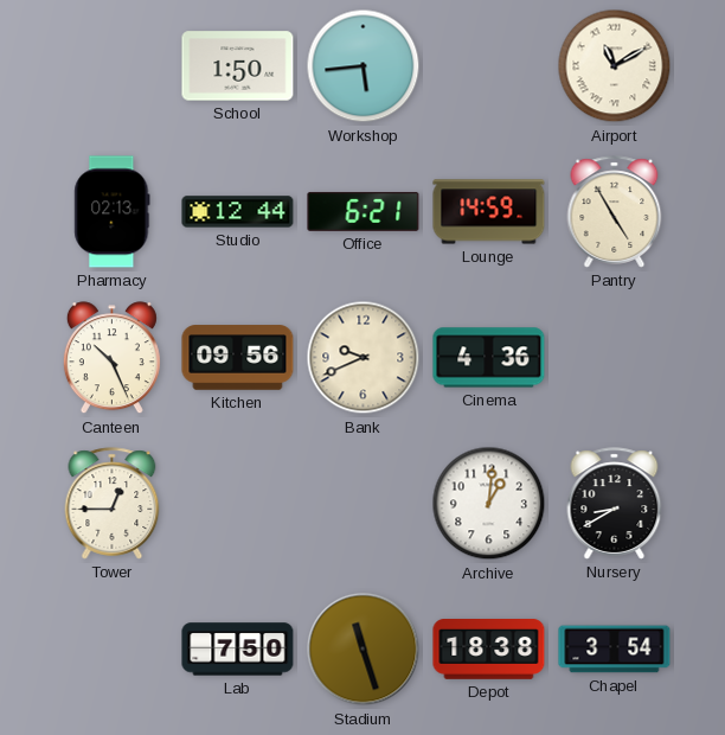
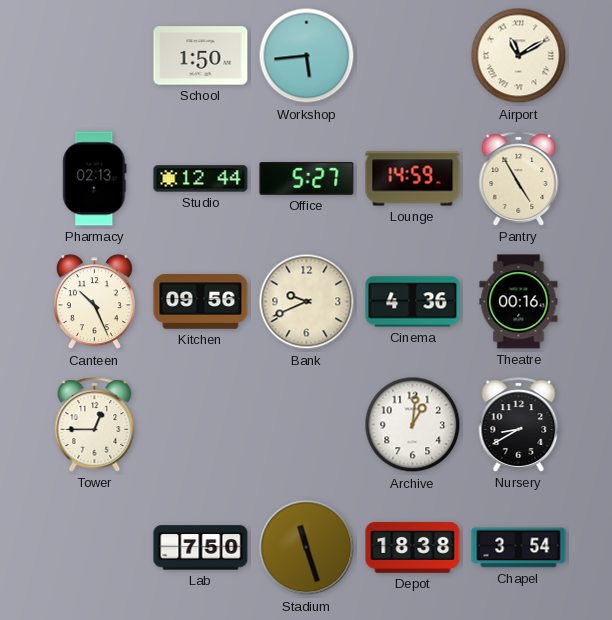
Office: 6:21 -> 5:27 (307, 178)
Theatre: none -> 00:16 (519, 302)
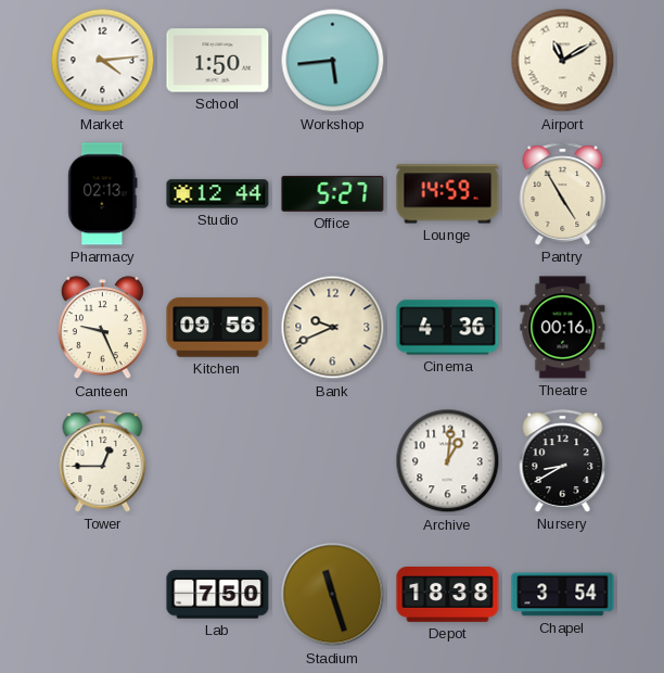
Market: none -> 4:14 (103, 61)
Canteen: 10:26 -> 9:26 (102, 328)
